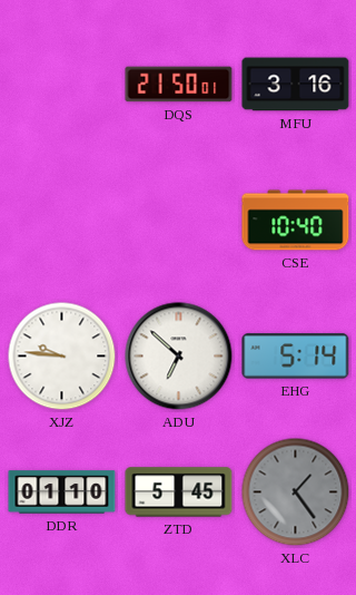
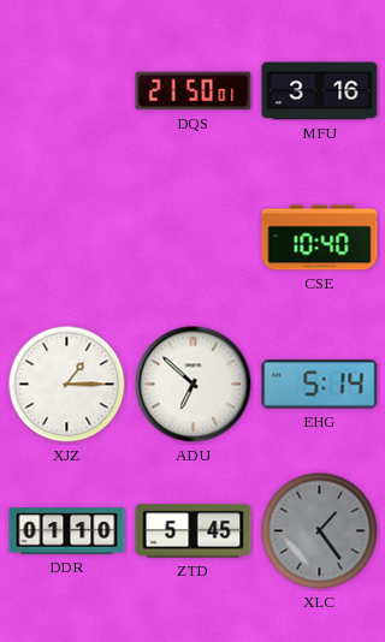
XJZ: 9:46 -> 1:15 (67, 385)
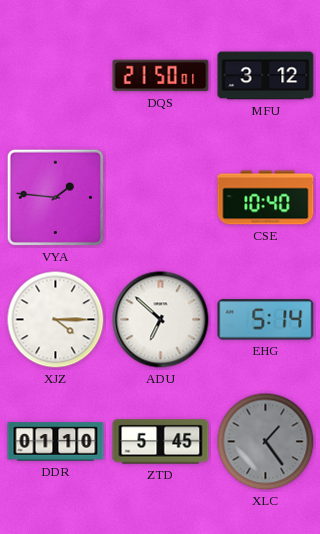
MFU: 3:16 -> 3:12 (266, 76)
VYA: none -> 1:46 (55, 197)
XJZ: 1:15 -> 4:15 (56, 320)
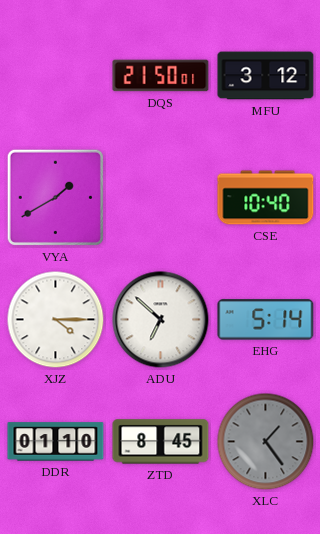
VYA: 1:46 -> 1:40 (55, 197)
ZTD: 5:45 -> 8:45 (161, 442)
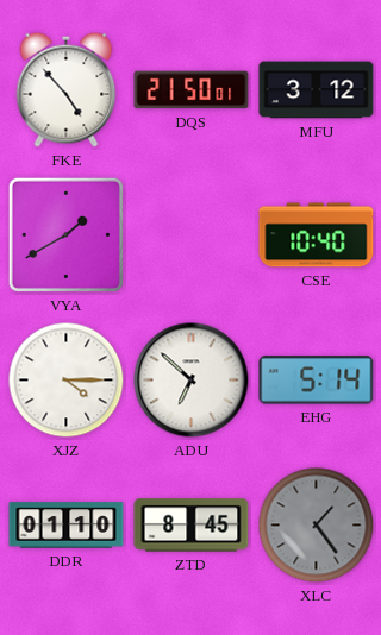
FKE: none -> 4:53 (67, 89)
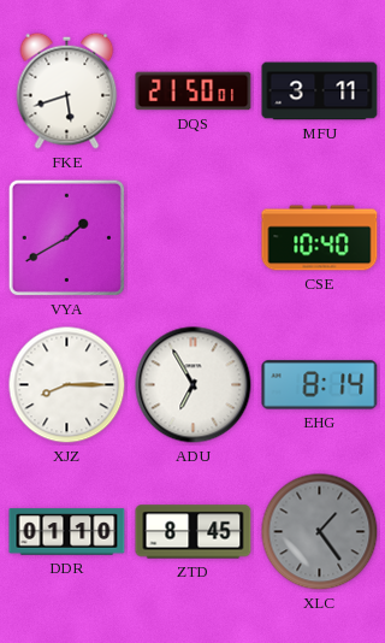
FKE: 4:53 -> 5:42 (67, 90)
MFU: 3:12 -> 3:11 (320, 92)
XJZ: 4:15 -> 8:15 (67, 385)
ADU: 6:52 -> 6:55 (194, 385)
EHG: 5:14 -> 8:14 (320, 385)
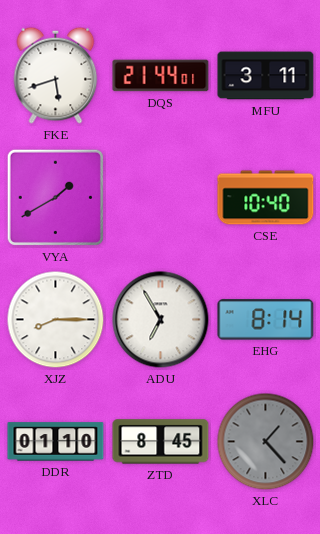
DQS: 21:50 -> 21:44 (161, 76)
XLC: 1:24 -> 1:23 (266, 442)
